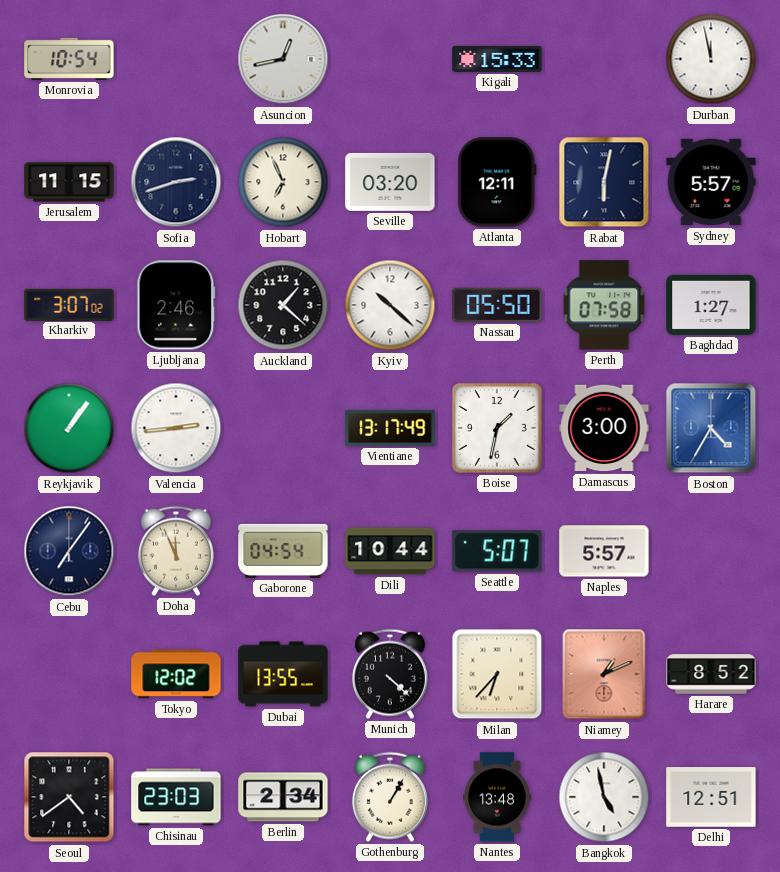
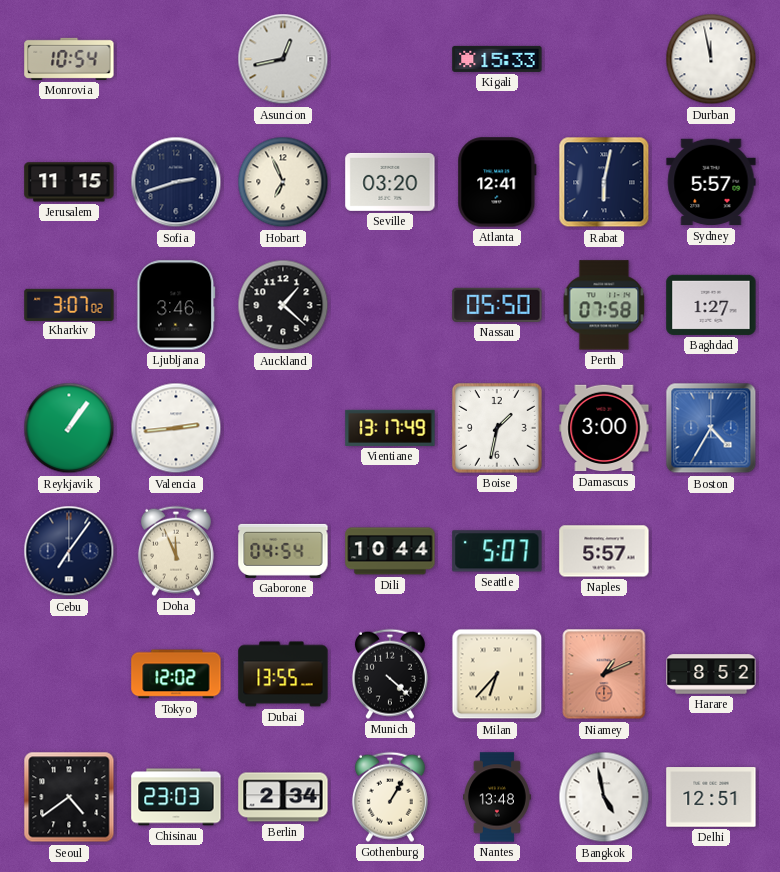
Atlanta: 12:11 -> 12:41 (497, 182)
Ljubljana: 2:46 -> 3:46 (176, 305)
Kyiv: 10:22 -> none (390, 305)
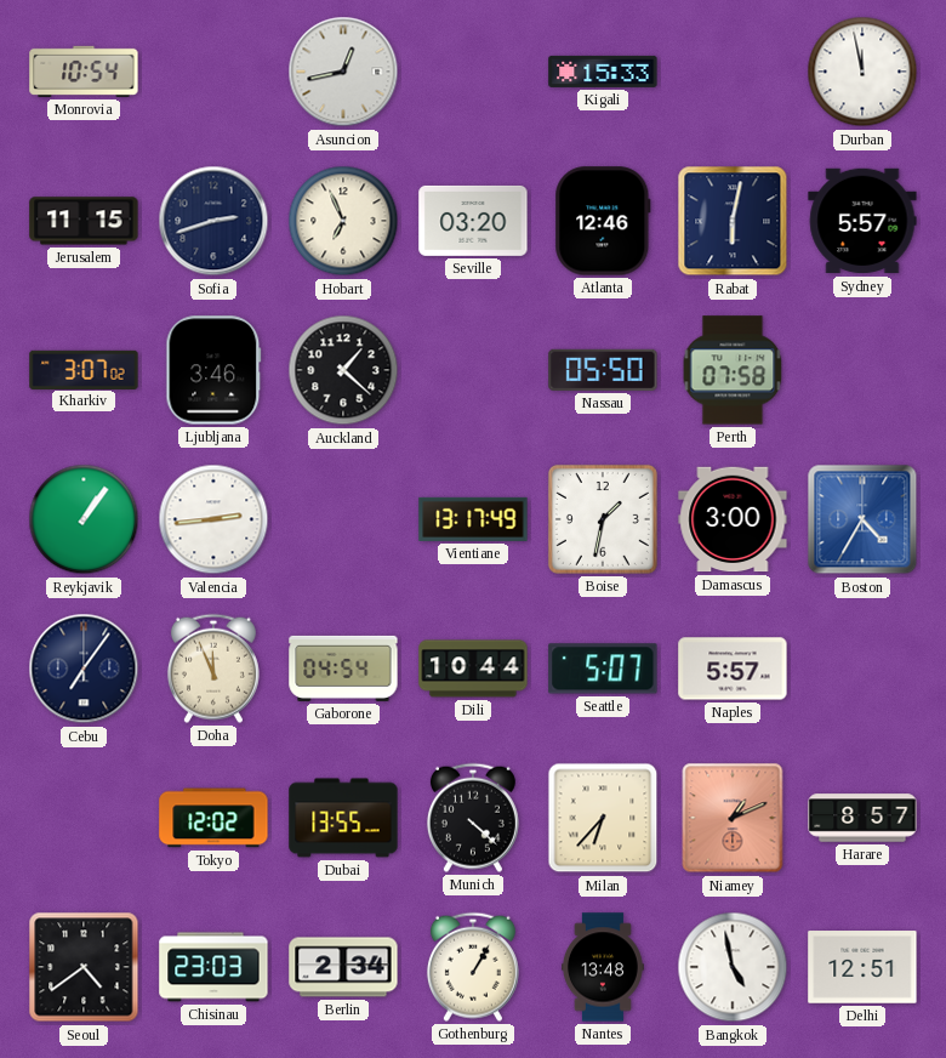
Atlanta: 12:41 -> 12:46 (603, 221)
Baghdad: 1:27 -> none (711, 305)
Harare: 8:52 -> 8:57 (862, 818)
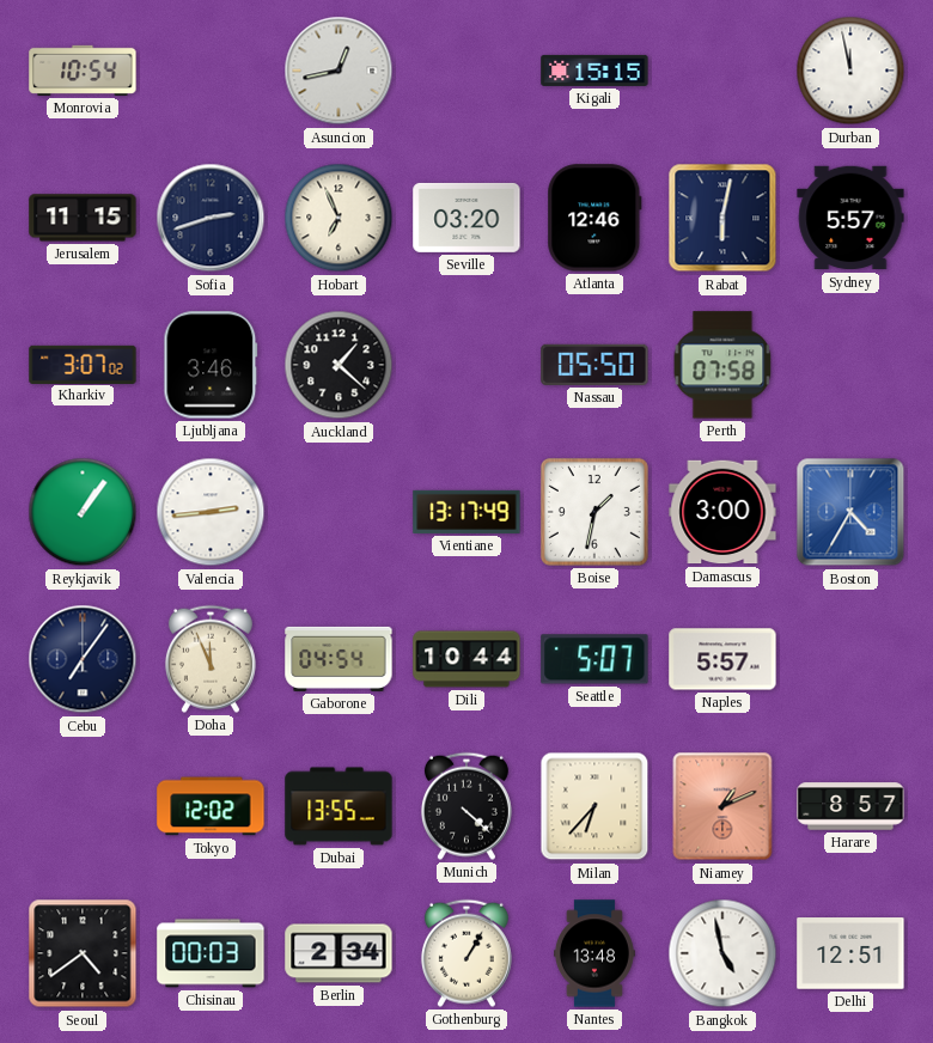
Kigali: 15:33 -> 15:15 (594, 71)
Chisinau: 23:03 -> 00:03 (211, 953)
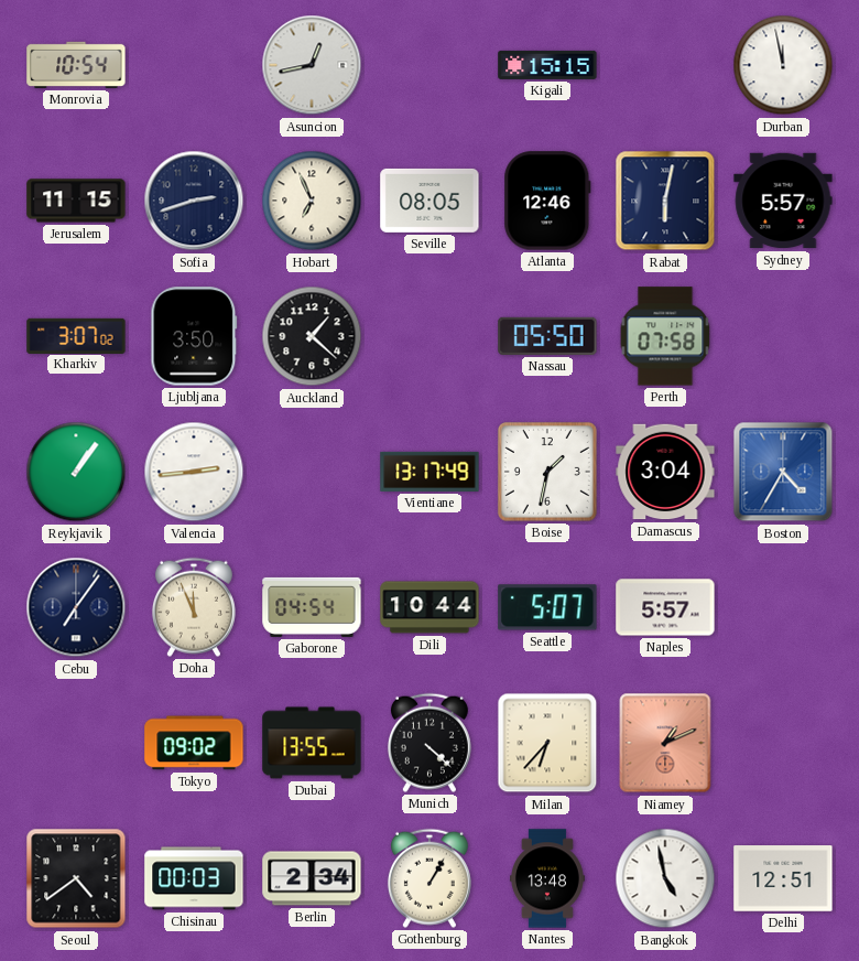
Seville: 03:20 -> 08:05 (430, 201)
Ljubljana: 3:46 -> 3:50 (194, 336)
Damascus: 3:00 -> 3:04 (665, 472)
Tokyo: 12:02 -> 09:02 (194, 743)
Harare: 8:57 -> none (850, 806)
